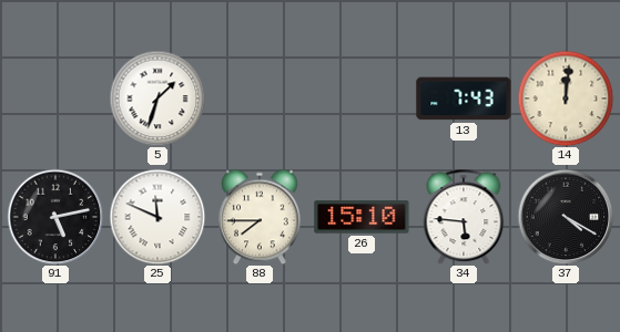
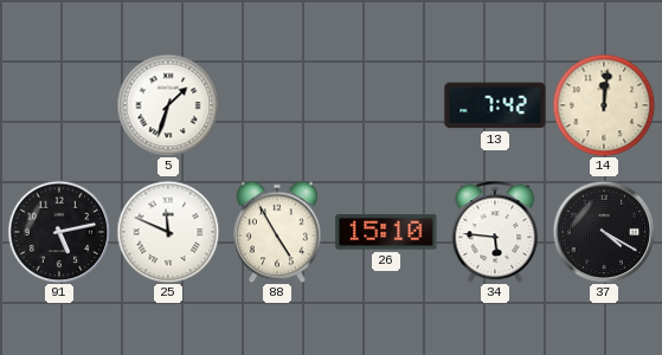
13: 7:43 -> 7:42 (495, 105)
88: 7:45 -> 4:55 (277, 232)
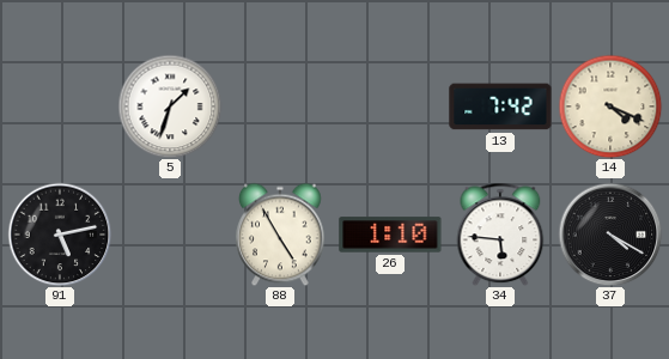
14: 12:01 -> 4:19 (610, 107)
25: 11:49 -> none (168, 232)
26: 15:10 -> 1:10 (390, 235)
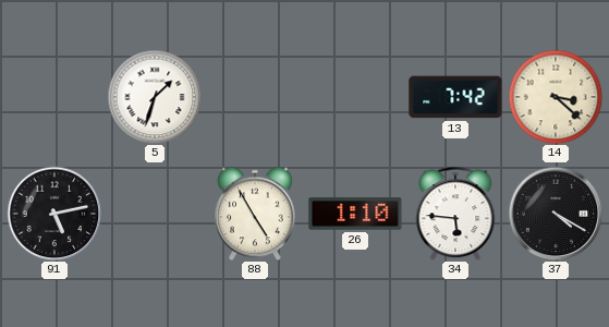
14: 4:19 -> 3:22 (556, 97)
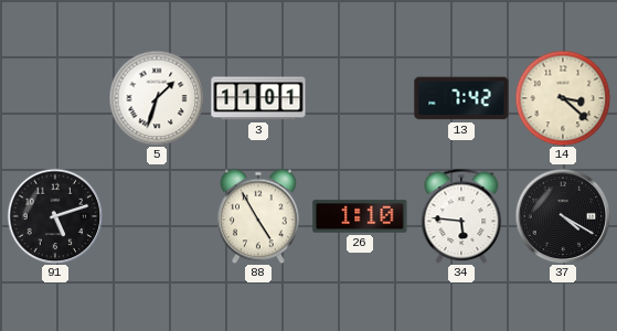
3: none -> 11:01 (258, 98)
91: 5:13 -> 5:12 (55, 216)
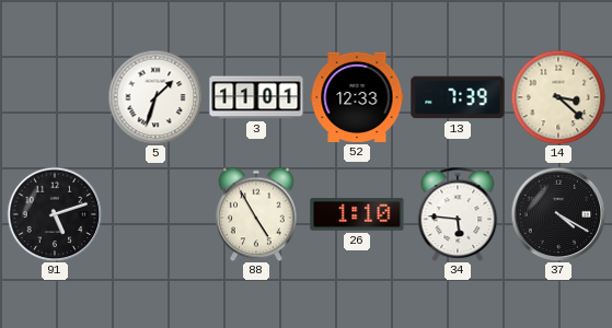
52: none -> 12:33 (357, 97)
13: 7:42 -> 7:39 (458, 97)
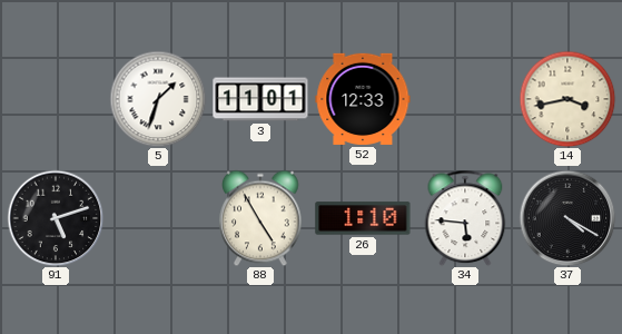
13: 7:39 -> none (458, 97)
14: 3:22 -> 3:43 (567, 99)
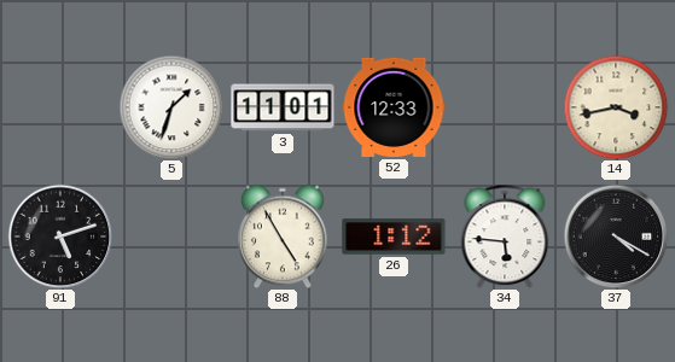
26: 1:10 -> 1:12 (394, 237)
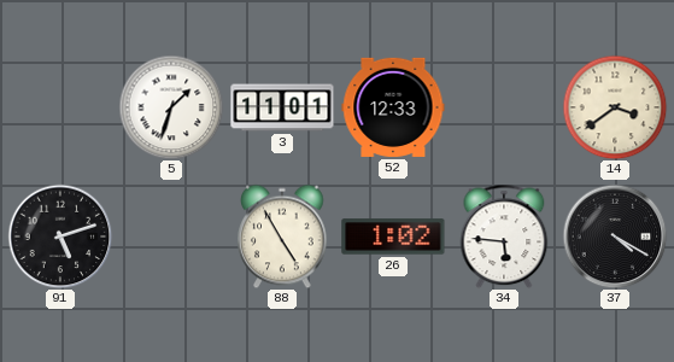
14: 3:43 -> 3:39 (615, 107)
26: 1:12 -> 1:02 (393, 237)
